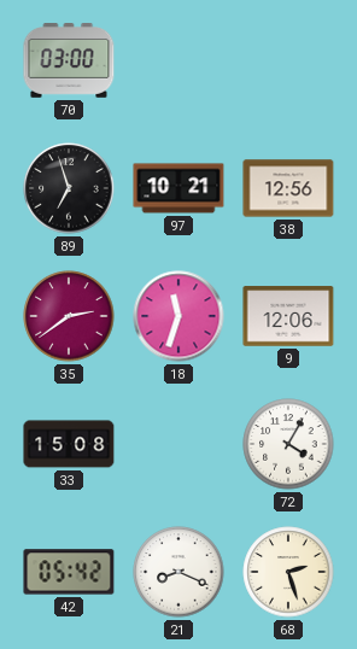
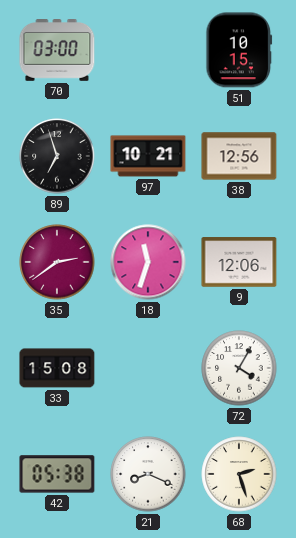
51: none -> 10:15 (239, 50)
42: 05:42 -> 05:38 (57, 474)
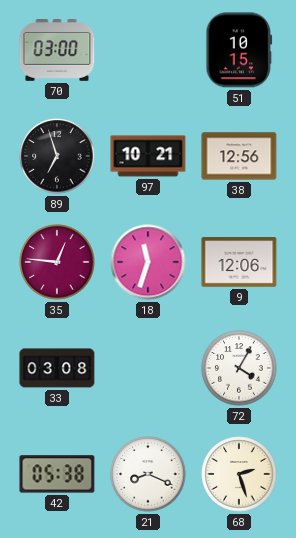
35: 2:39 -> 12:46 (57, 262)
33: 15:08 -> 03:08 (57, 368)
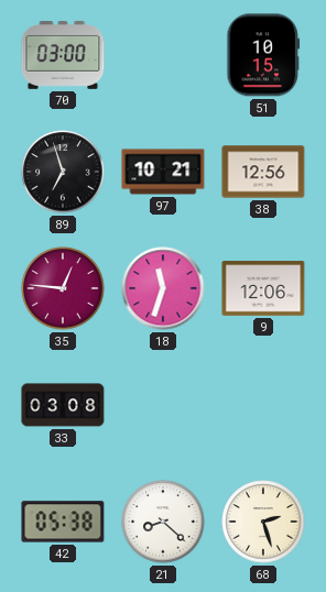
72: 4:05 -> none (239, 368)
21: 8:19 -> 8:22 (163, 522)
